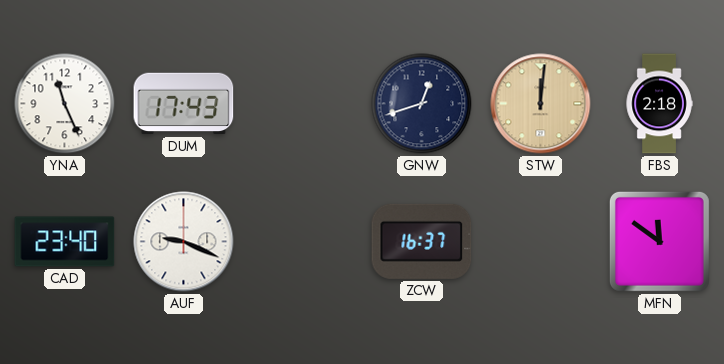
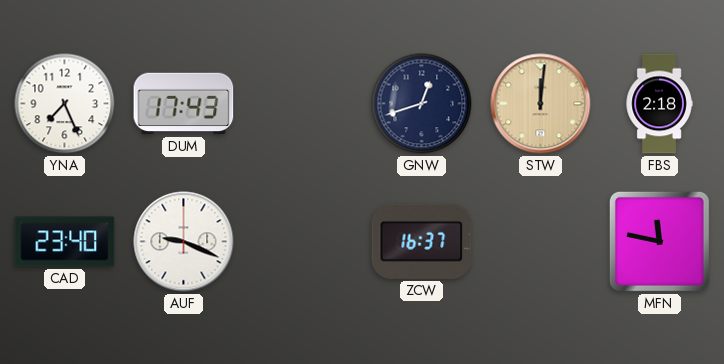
YNA: 11:26 -> 7:26 (65, 104)
MFN: 11:51 -> 11:47 (659, 241)
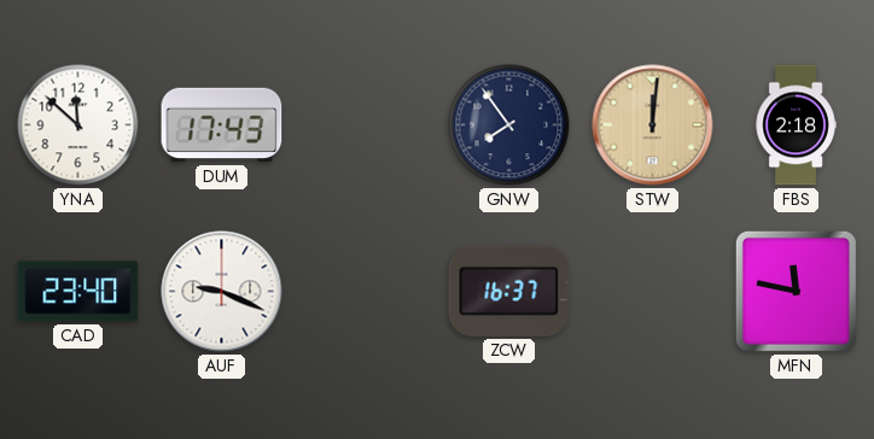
YNA: 7:26 -> 11:52 (78, 125)
GNW: 12:42 -> 7:54 (509, 125)
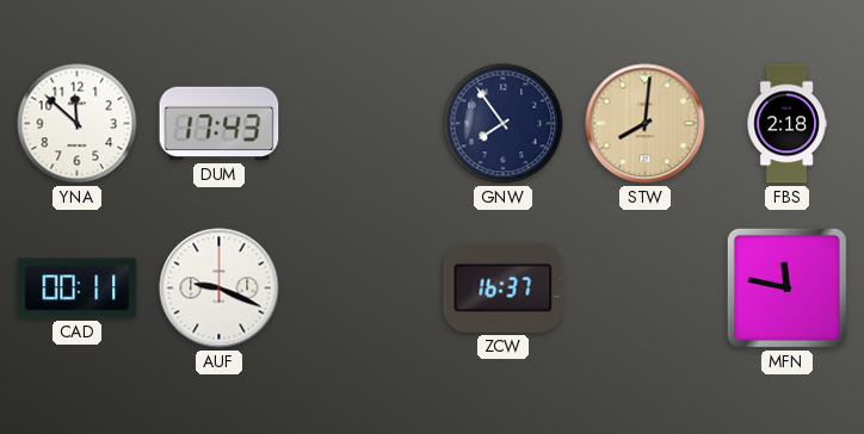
STW: 12:01 -> 8:01 (646, 124)
CAD: 23:40 -> 00:11 (78, 289)
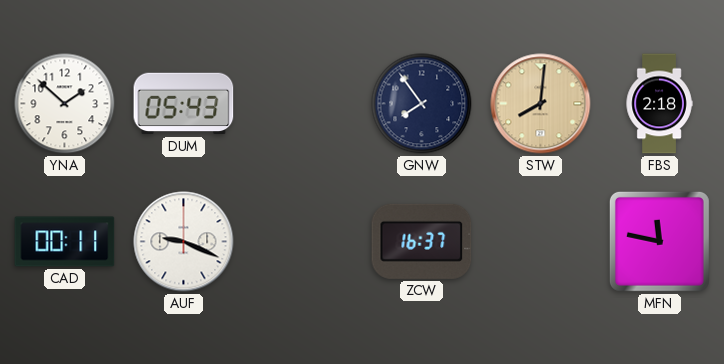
YNA: 11:52 -> 1:52 (65, 104)
DUM: 17:43 -> 05:43 (184, 104)
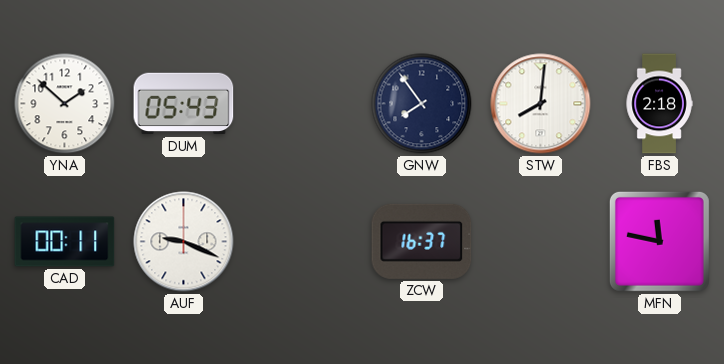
STW dial: champagne -> white (541, 104)
